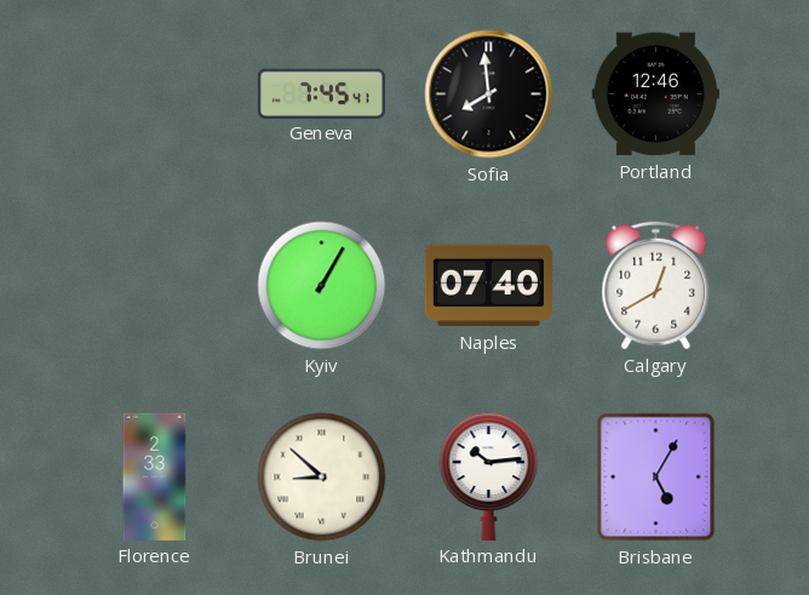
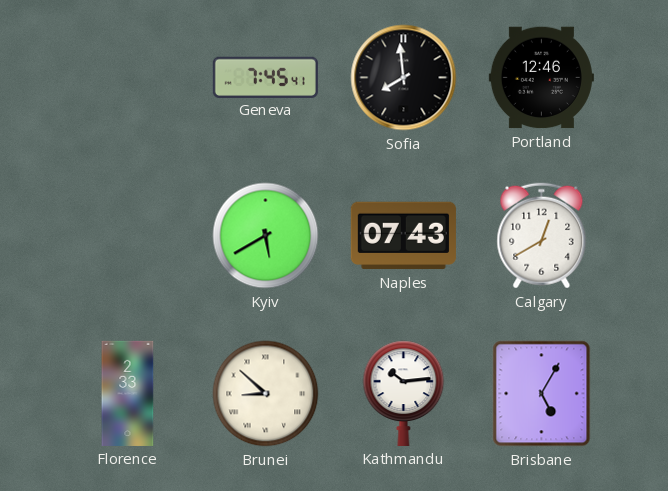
Kyiv: 1:05 -> 5:40 (266, 236)
Naples: 07:40 -> 07:43 (403, 236)
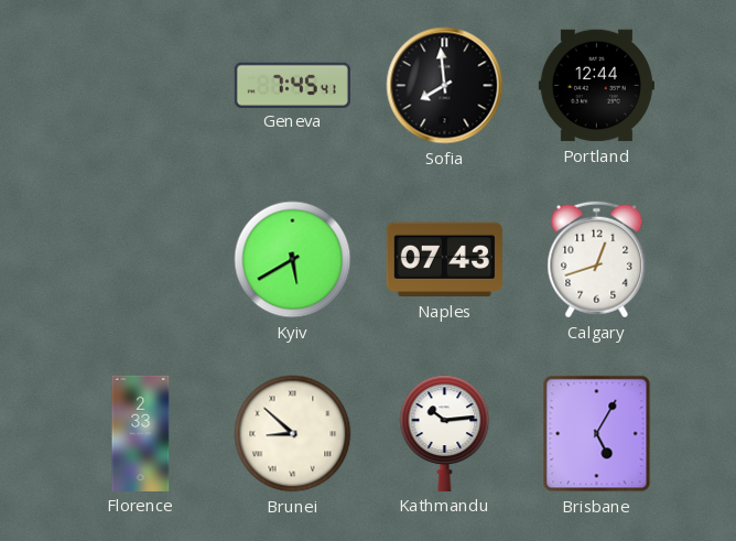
Portland: 12:46 -> 12:44 (596, 86)
Calgary: 12:40 -> 12:42 (597, 260)
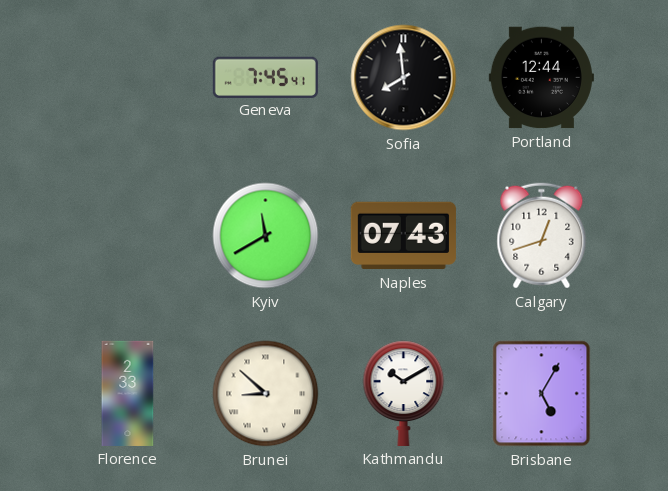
Kyiv: 5:40 -> 11:40 (266, 236)
Kathmandu: 10:14 -> 10:10 (404, 393)
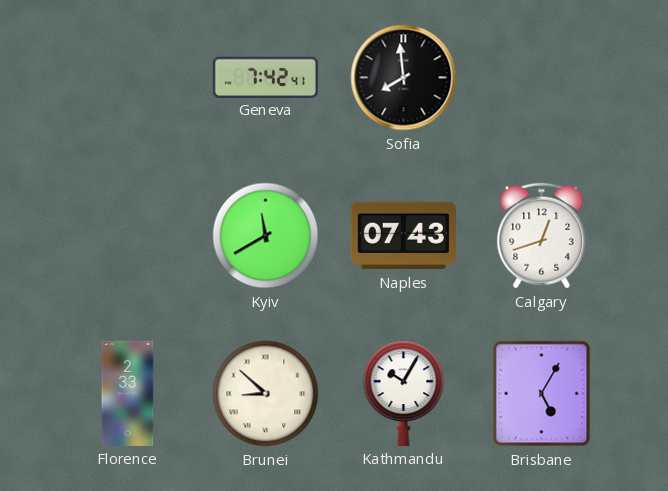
Geneva: 7:45 -> 7:42 (265, 77)
Portland: 12:44 -> none (541, 78)
Kathmandu: 10:10 -> 10:05 (404, 393)
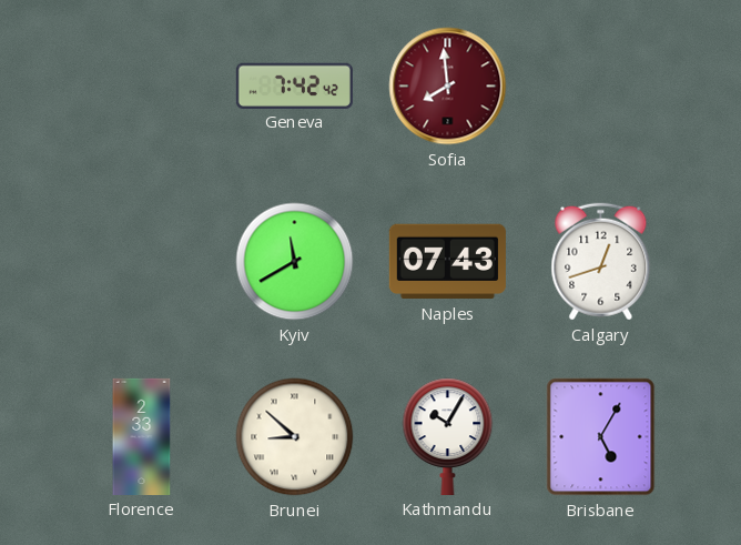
Geneva: 7:42:41 -> 7:42:42 (294, 85)
Sofia dial: black -> burgundy (448, 87)
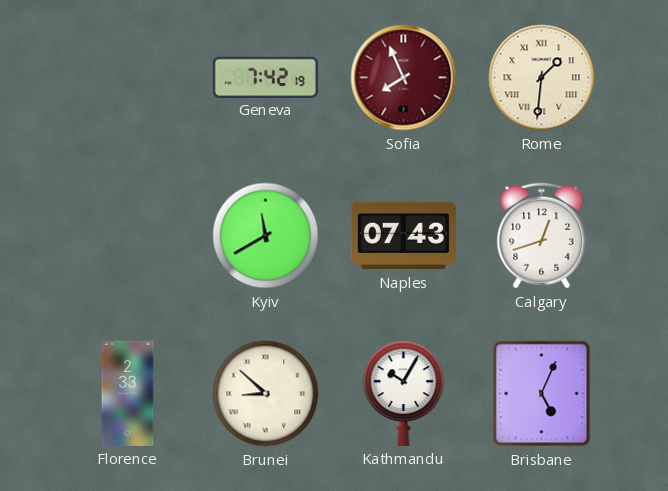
Geneva: 7:42:42 -> 7:42:19 (265, 77)
Sofia: 7:59 -> 7:56 (404, 78)
Rome: none -> 1:31 (542, 78)
Brisbane: 5:05 -> 5:04 (542, 394)
